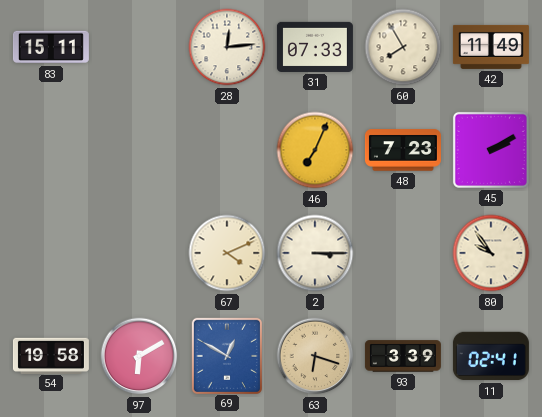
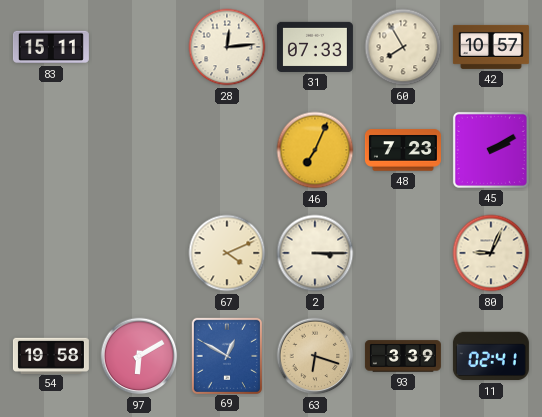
42: 11:49 -> 10:57 (491, 47)
80: 9:54 -> 9:04 (491, 253)
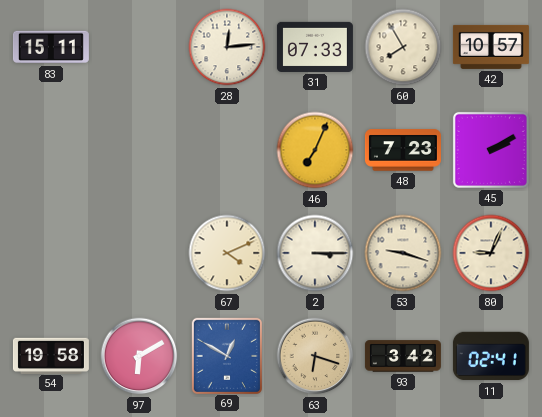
53: none -> 9:18 (403, 253)
93: 3:39 -> 3:42 (403, 356)
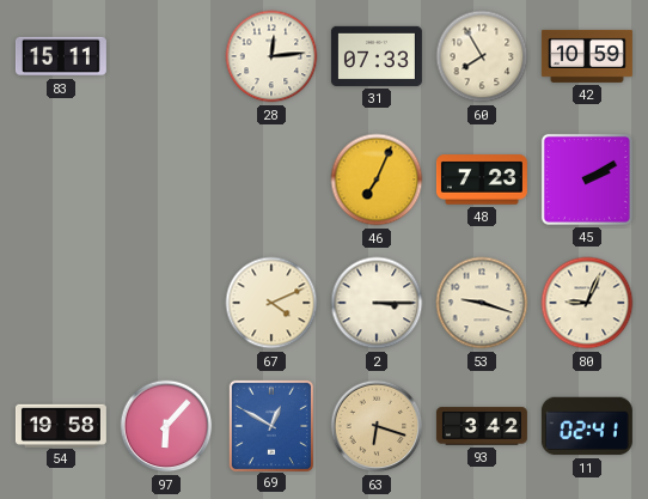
42: 10:57 -> 10:59 (587, 56)
97: 6:10 -> 6:07 (166, 426)
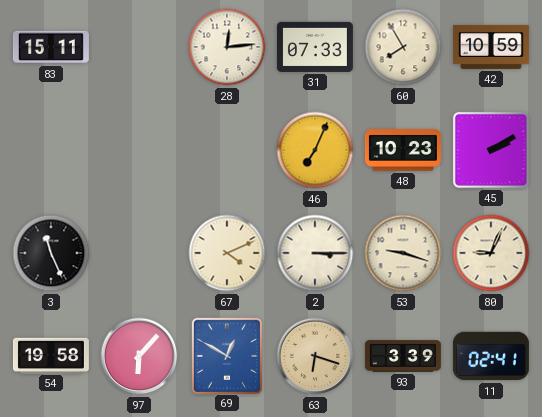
48: 7:23 -> 10:23 (403, 150)
3: none -> 11:26 (51, 253)
93: 3:42 -> 3:39 (403, 356)
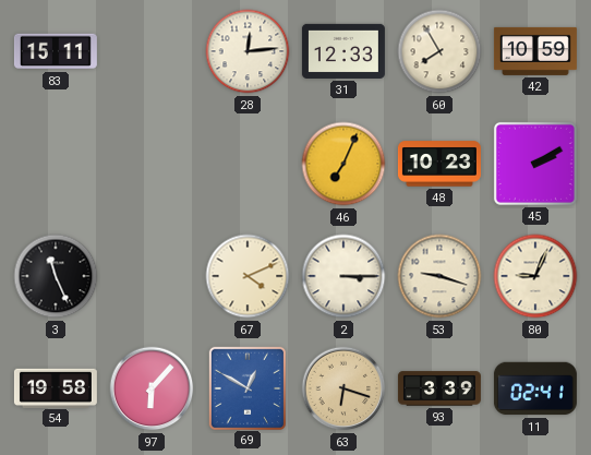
31: 07:33 -> 12:33 (343, 51)
